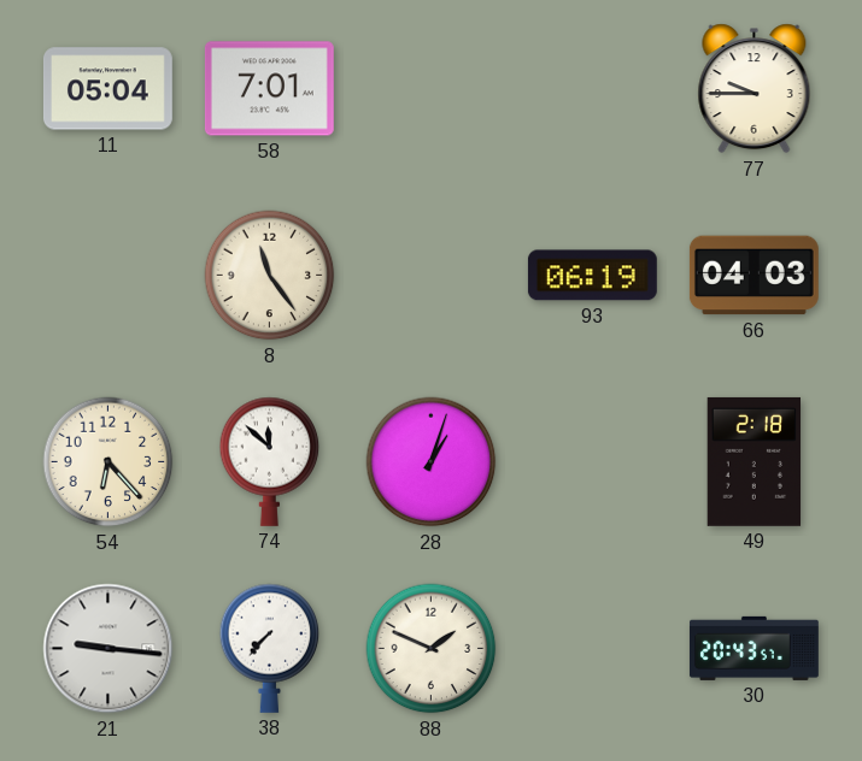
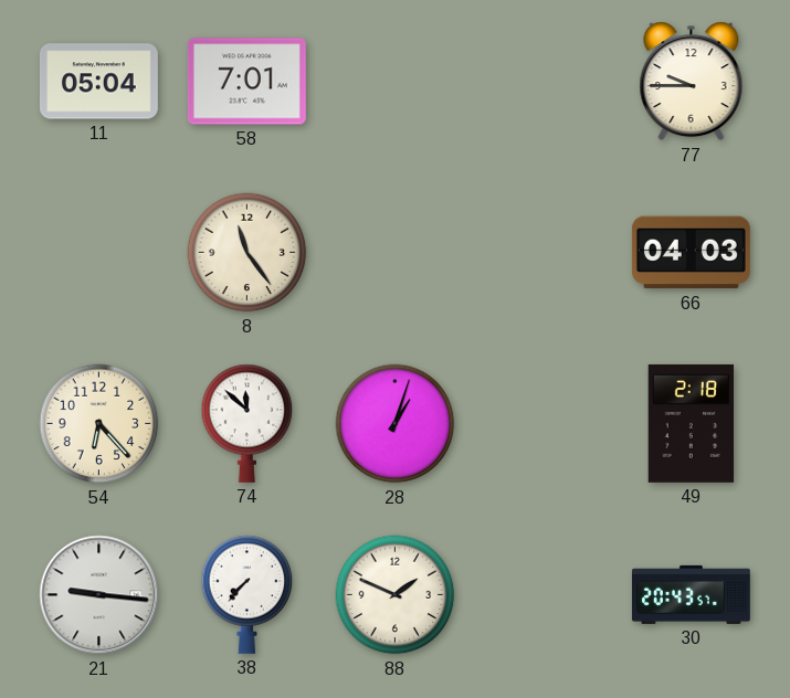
93: 06:19 -> none (592, 276)
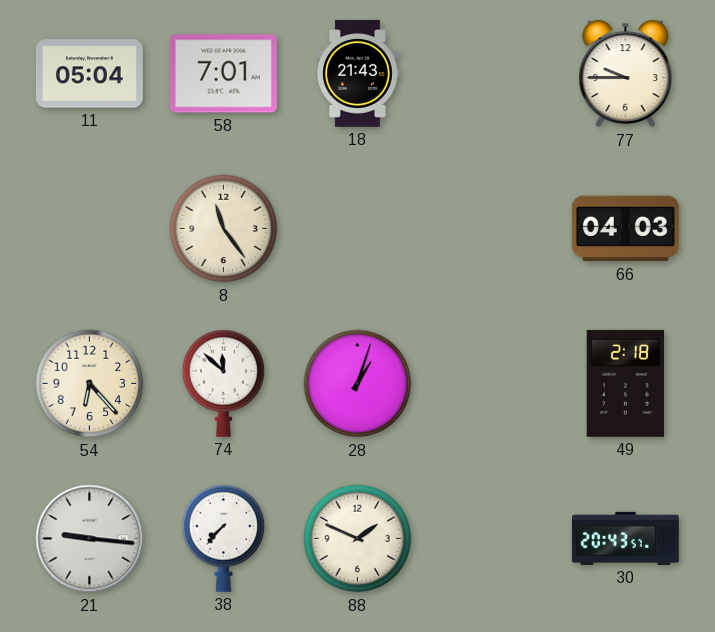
18: none -> 21:43 (357, 74)
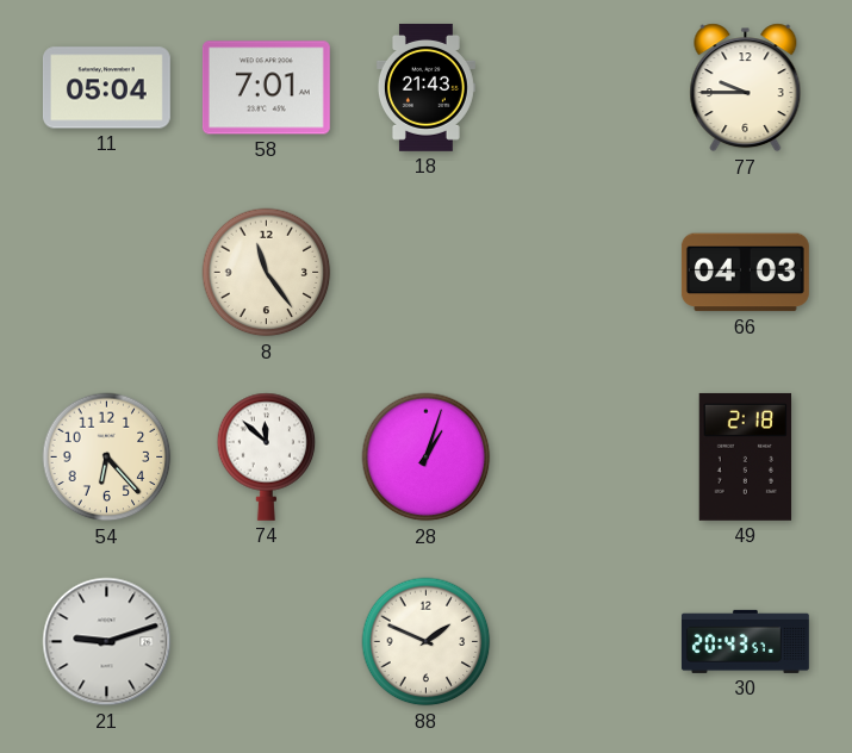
21: 9:16 -> 9:12 (107, 642)
38: 7:37 -> none (224, 538)
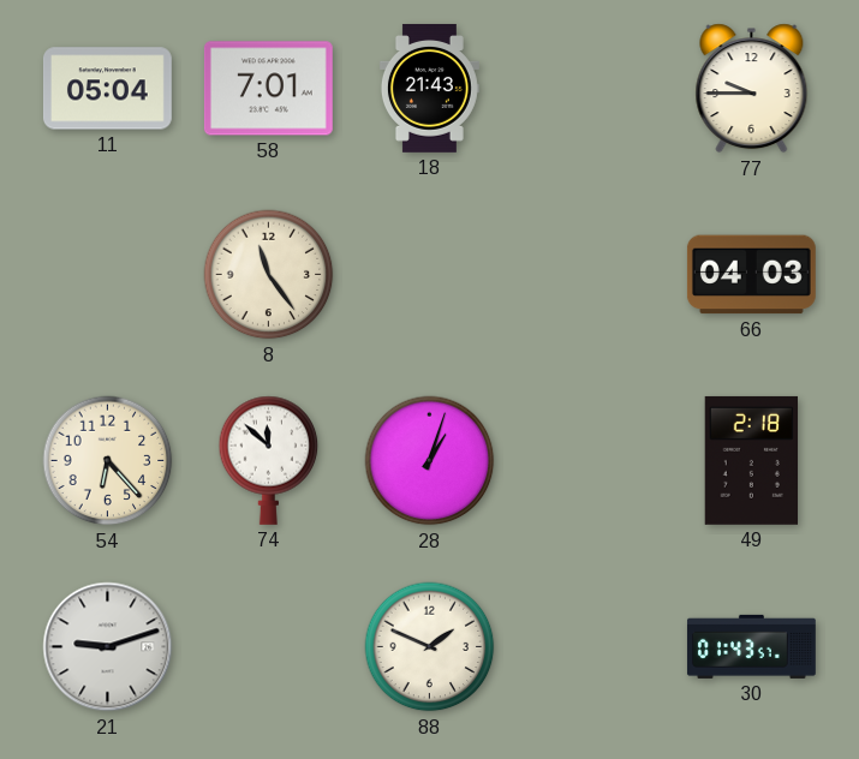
30: 20:43 -> 01:43 (751, 646)
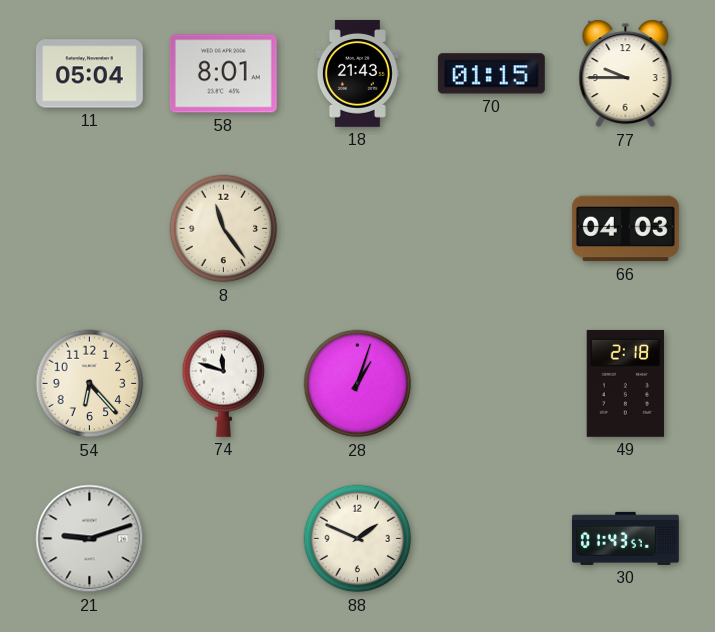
58: 7:01 -> 8:01 (223, 74)
70: none -> 01:15 (491, 74)
74: 11:52 -> 11:48 (224, 383)
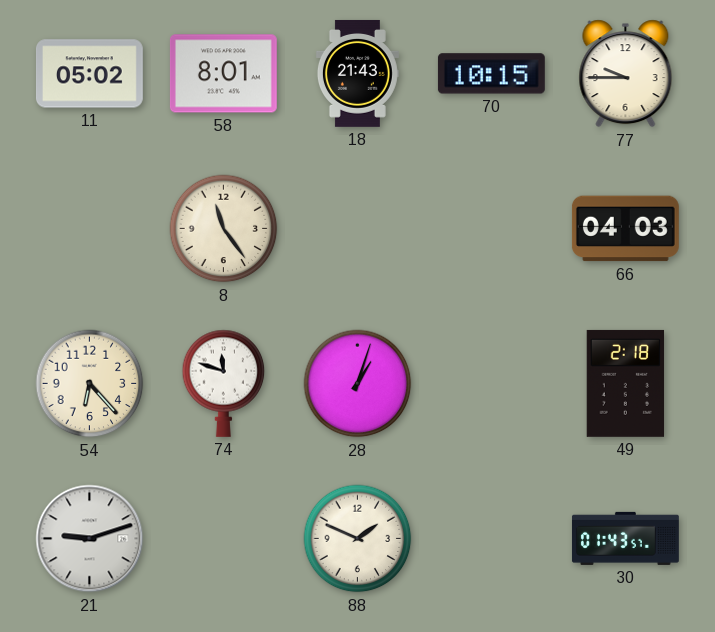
11: 05:04 -> 05:02 (89, 74)
70: 01:15 -> 10:15 (491, 74)
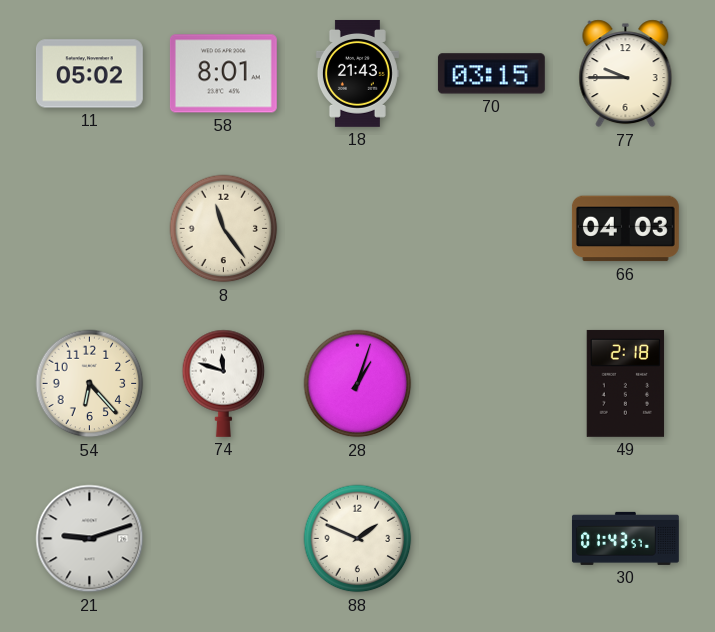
70: 10:15 -> 03:15 (491, 74)
